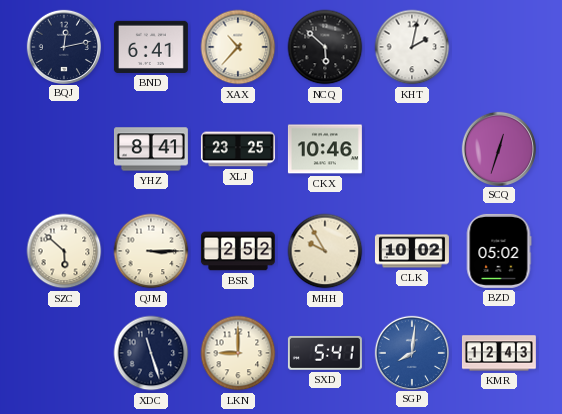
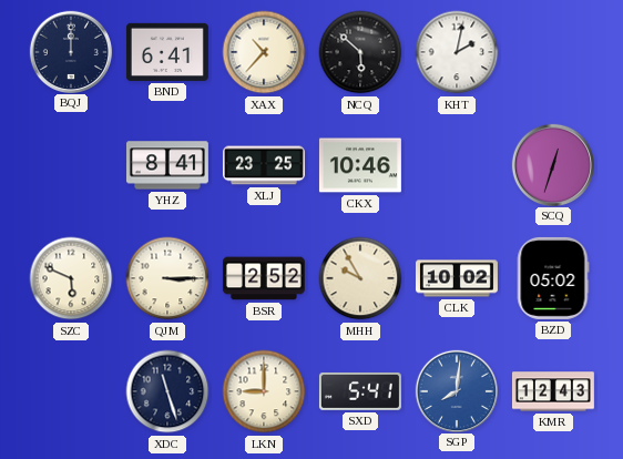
BQJ: 12:13 -> 12:00 (71, 51)
SZC: 5:52 -> 5:49 (71, 278)
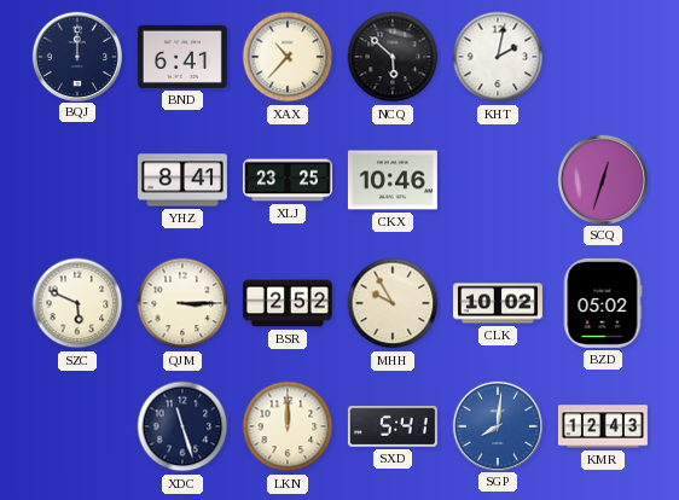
LKN: 9:00 -> 12:00 (288, 426)
